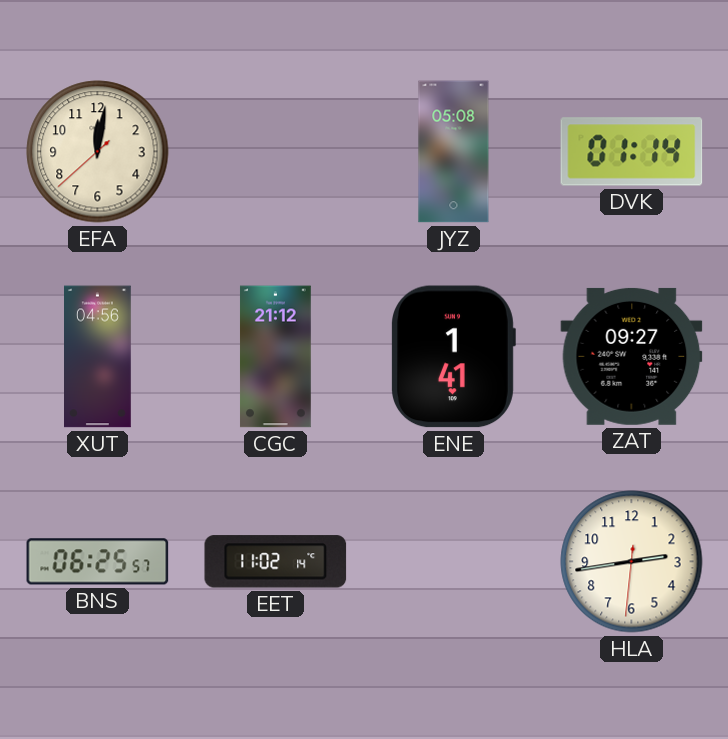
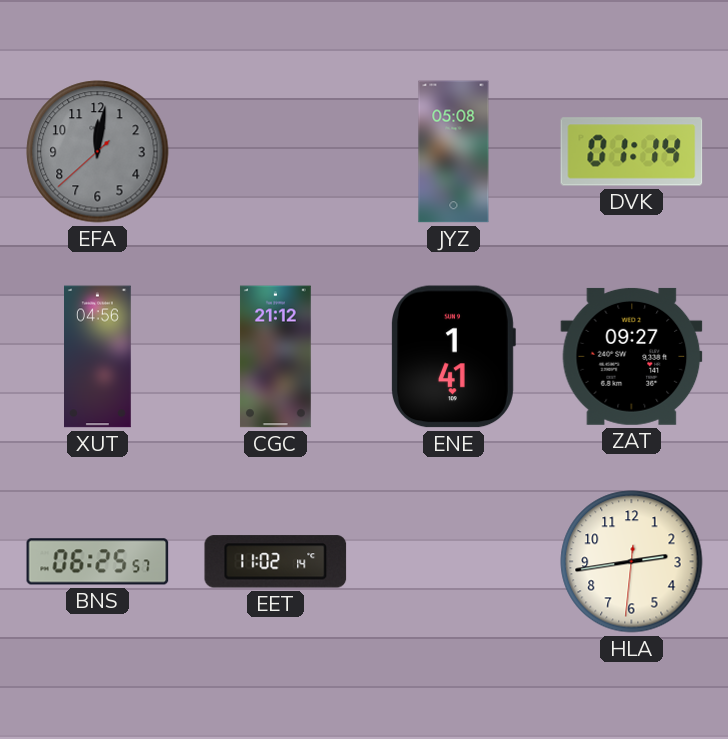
EFA dial: cream -> grey (98, 152)
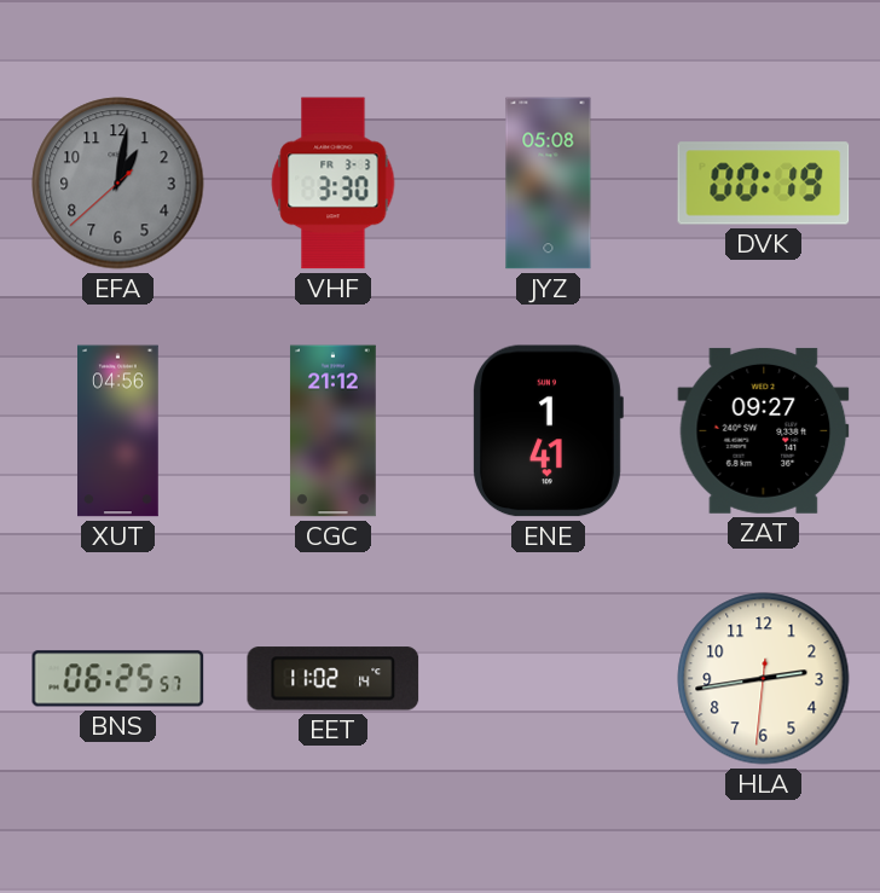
EFA: 12:01 -> 1:01 (118, 184)
VHF: none -> 3:30 (334, 184)
DVK: 01:14 -> 00:19 (764, 184)
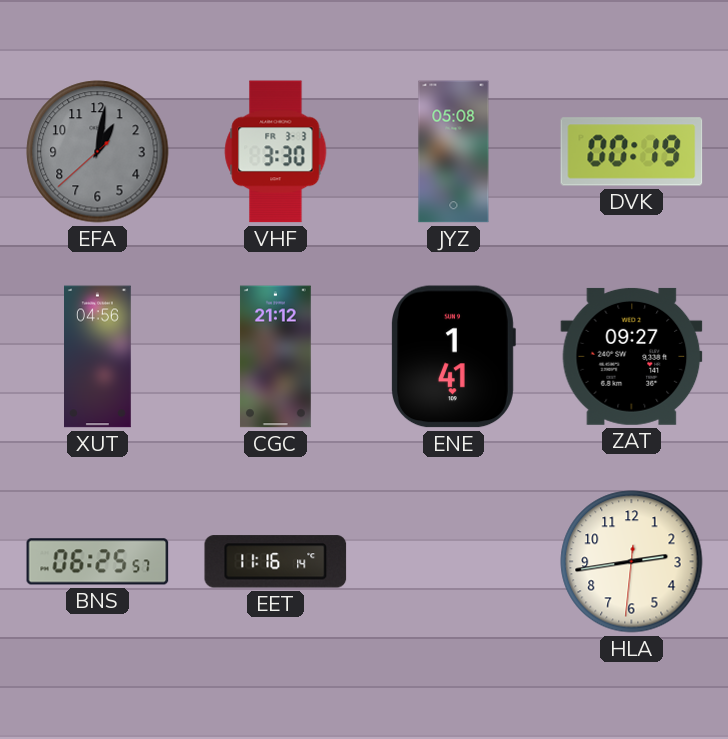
EET: 11:02 -> 11:16 (276, 562)
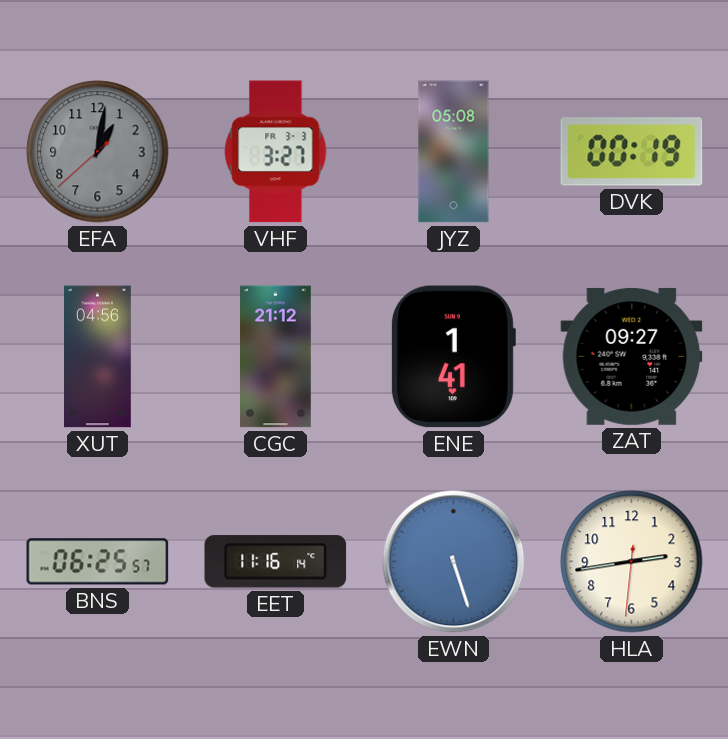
VHF: 3:30 -> 3:27 (276, 152)
EWN: none -> 5:27 (454, 562)
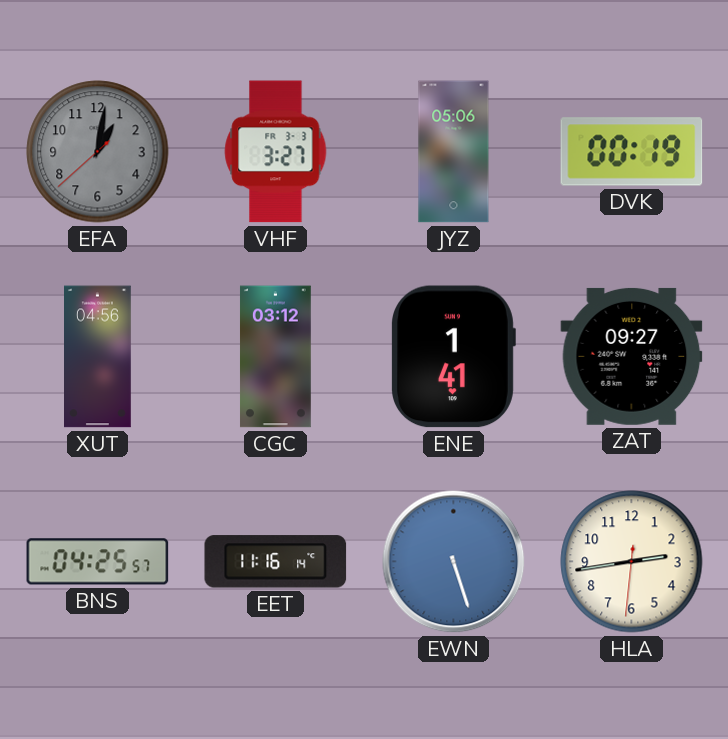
JYZ: 05:08 -> 05:06 (454, 152)
CGC: 21:12 -> 03:12 (276, 357)
BNS: 06:25 -> 04:25 (98, 562)
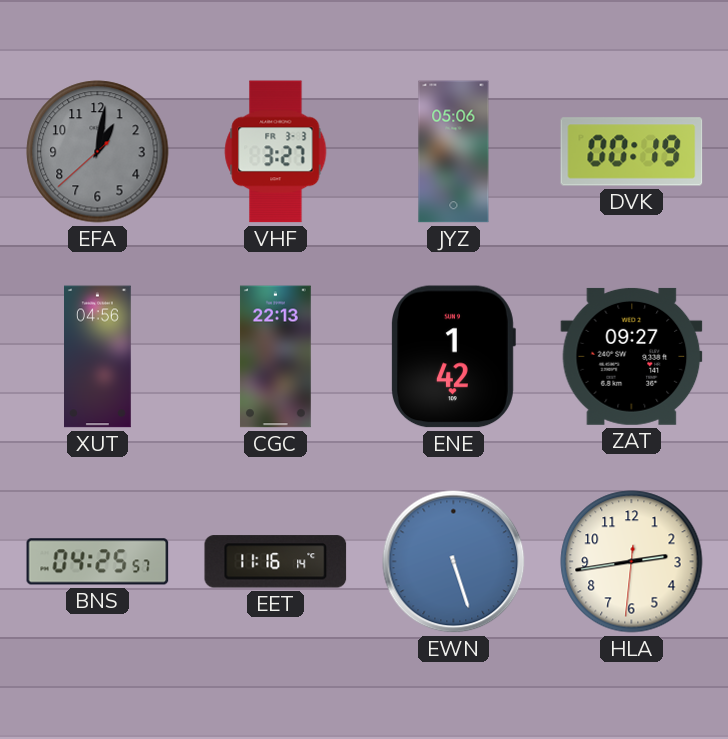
CGC: 03:12 -> 22:13 (276, 357)
ENE: 1:41 -> 1:42 (454, 357)
